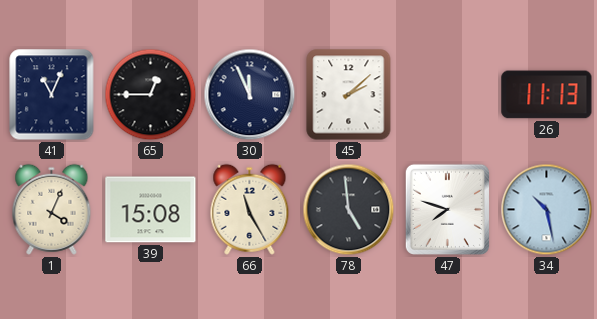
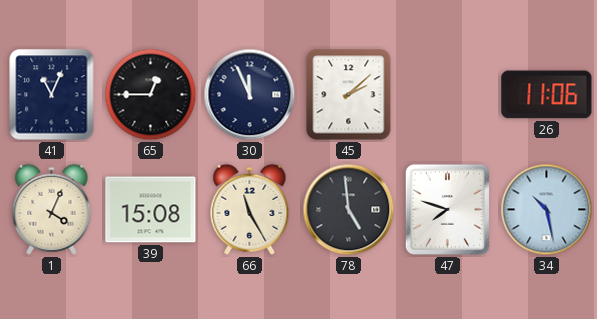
26: 11:13 -> 11:06 (547, 95)
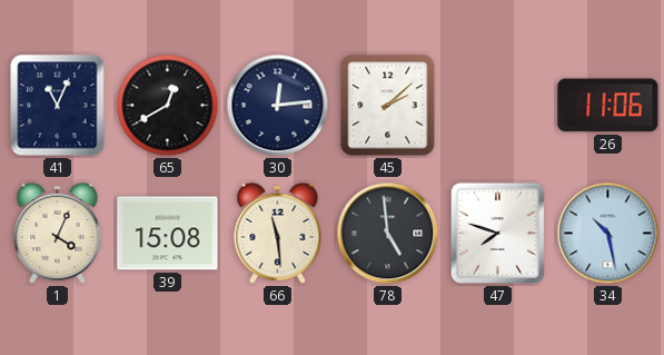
65: 12:45 -> 12:40 (168, 106)
30: 11:56 -> 12:14 (278, 106)
66: 11:25 -> 11:29 (278, 233)
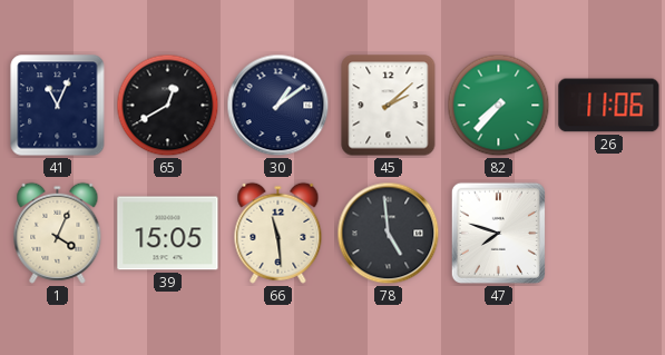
30: 12:14 -> 1:09 (278, 106)
82: none -> 7:37 (499, 106)
39: 15:08 -> 15:05 (168, 234)
34: 10:28 -> none (608, 234)
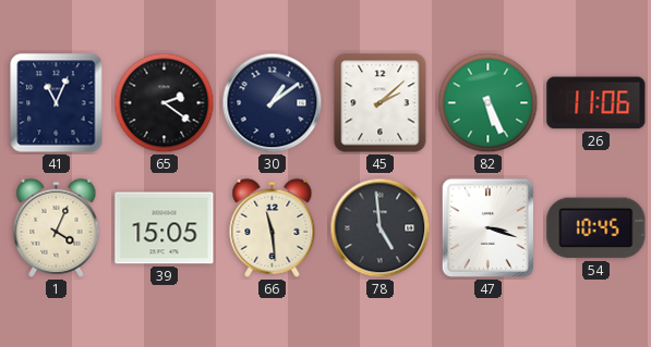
65: 12:40 -> 2:21 (165, 103)
82: 7:37 -> 5:26 (489, 103)
47: 7:48 -> 3:18 (487, 227)
54: none -> 10:45 (596, 228)
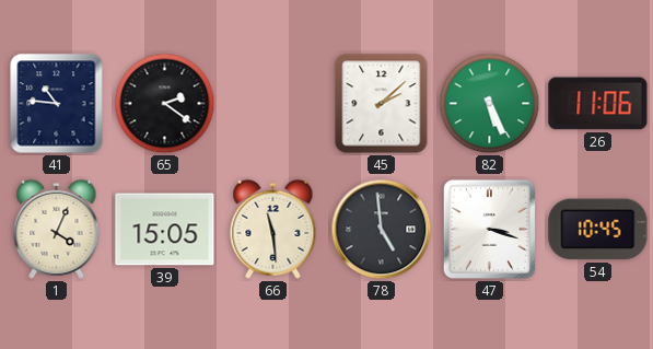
41: 11:04 -> 10:46 (57, 104)
30: 1:09 -> none (273, 103)
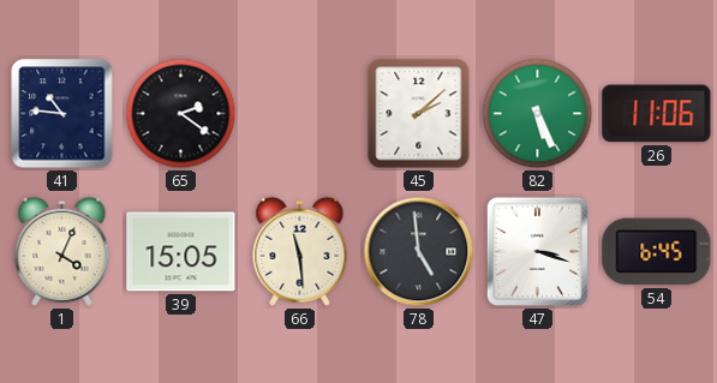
54: 10:45 -> 6:45 (657, 252)
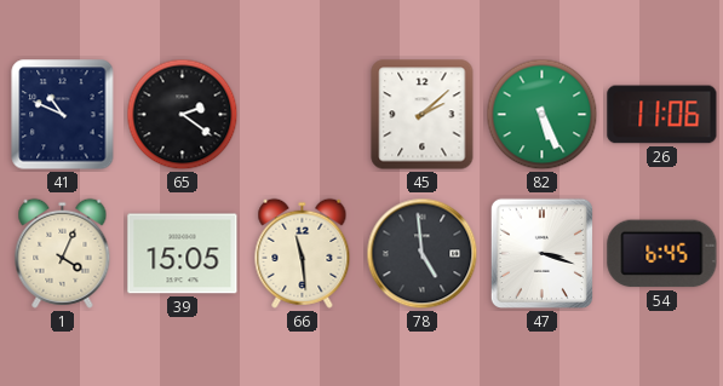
41: 10:46 -> 10:49 (63, 115)
